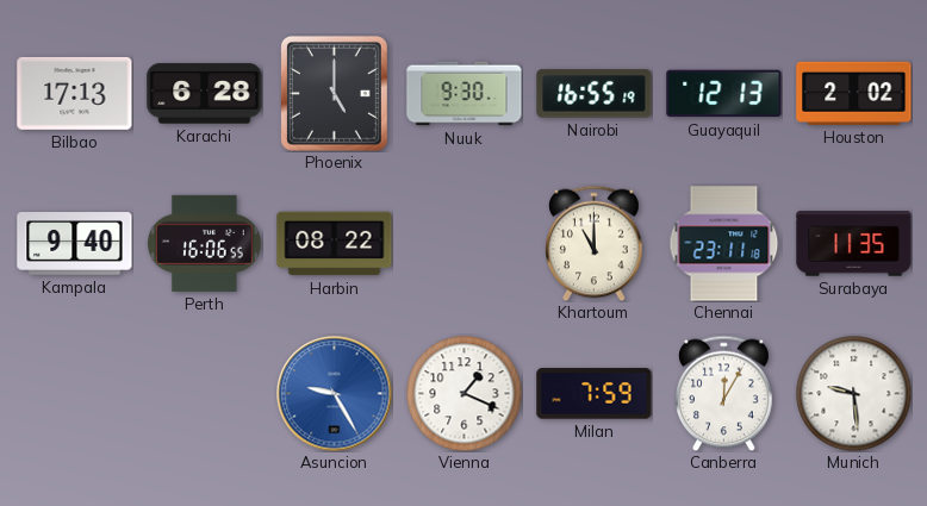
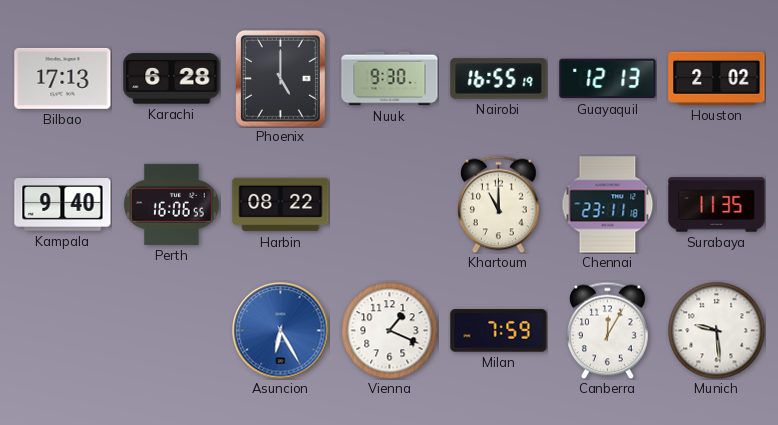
Asuncion: 9:25 -> 6:25 (281, 331)
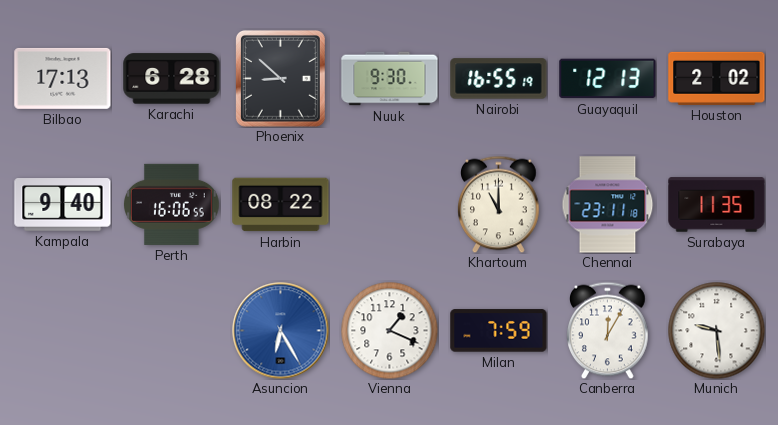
Phoenix: 5:00 -> 8:52 (280, 78)
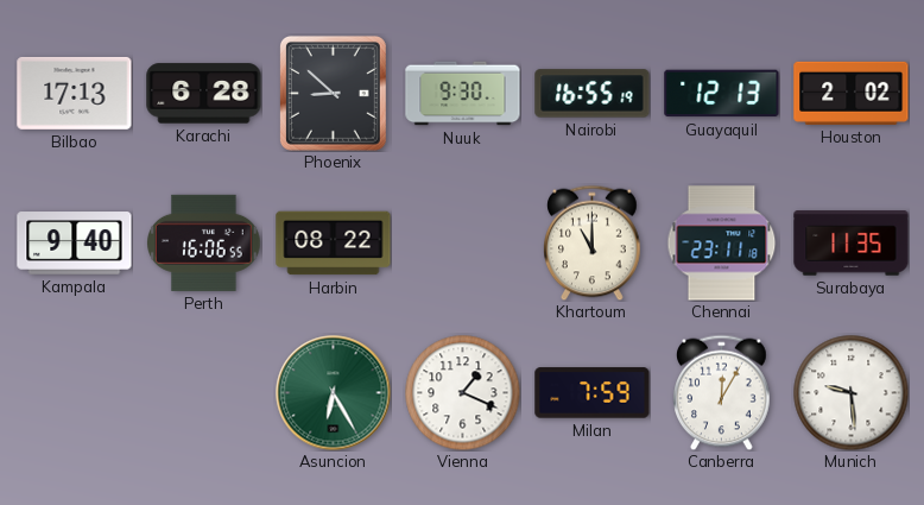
Asuncion dial: blue -> green (334, 393)
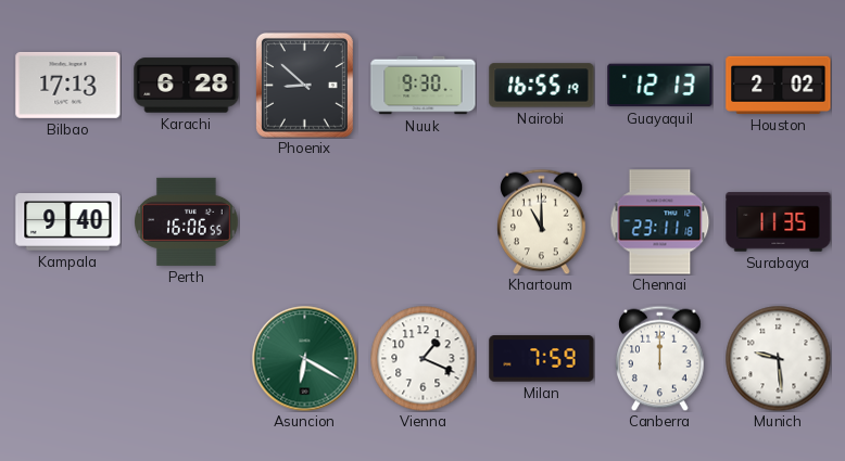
Harbin: 08:22 -> none (334, 244)
Asuncion: 6:25 -> 6:20 (305, 359)
Canberra: 12:05 -> 12:00 (660, 358)
